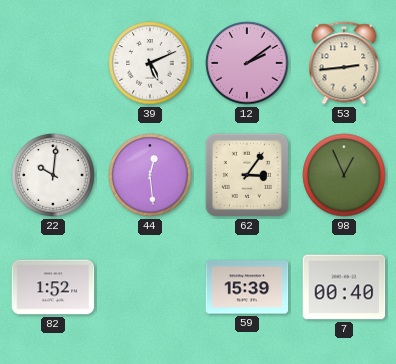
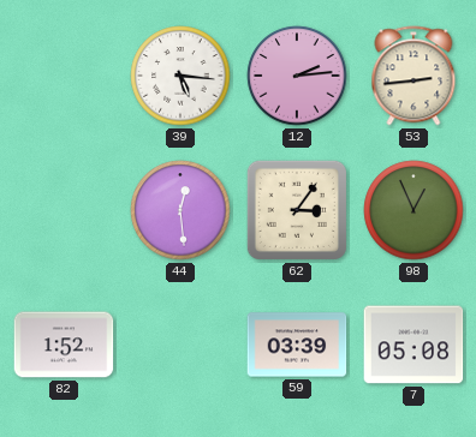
39: 5:11 -> 5:16 (180, 76)
12: 2:09 -> 2:14 (297, 76)
22: 10:01 -> none (53, 175)
59: 15:39 -> 03:39 (297, 345)
7: 00:40 -> 05:08 (413, 345)
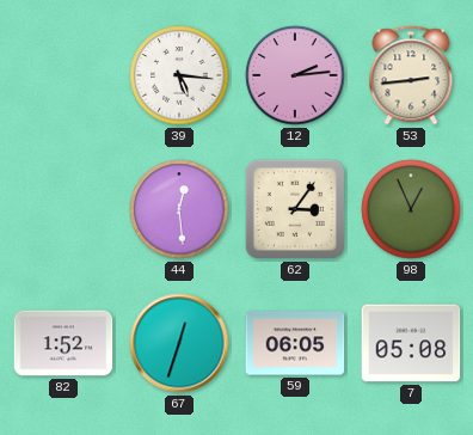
67: none -> 12:33 (179, 343)
59: 03:39 -> 06:05 (295, 343)
